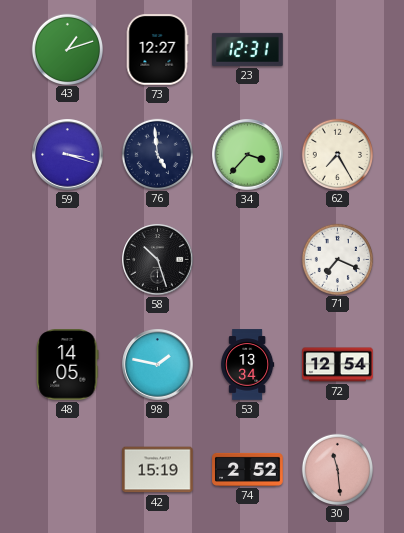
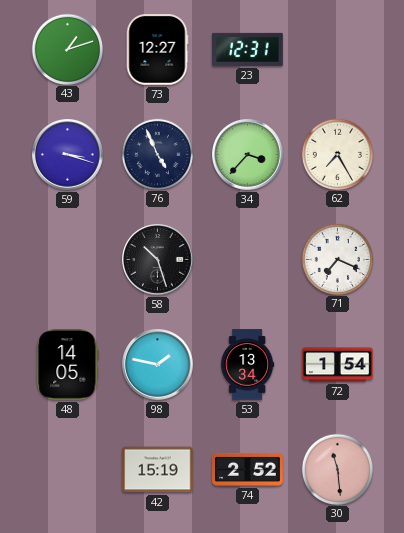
76: 4:59 -> 4:56 (157, 154)
72: 12:54 -> 1:54 (338, 365)
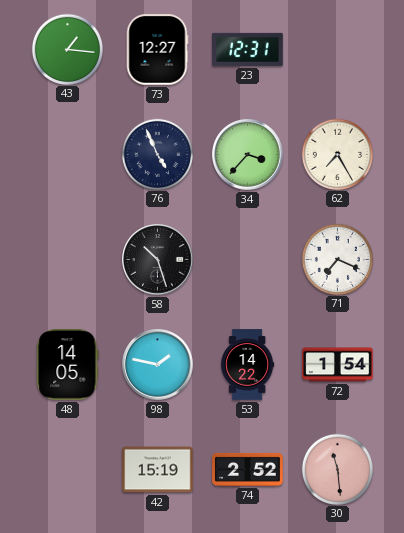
43: 1:12 -> 1:16 (67, 49)
59: 3:18 -> none (68, 155)
53: 13:34 -> 14:22 (248, 365)
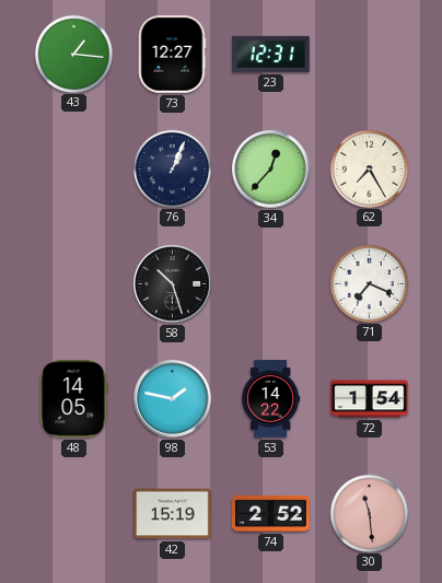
76: 4:56 -> 1:04 (172, 168)
34: 3:37 -> 12:37 (271, 170)
